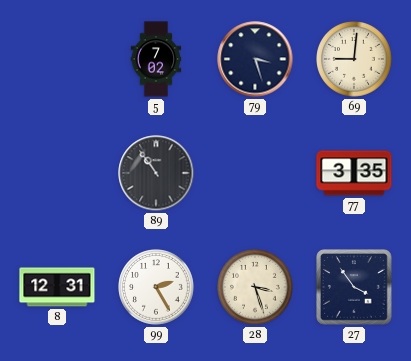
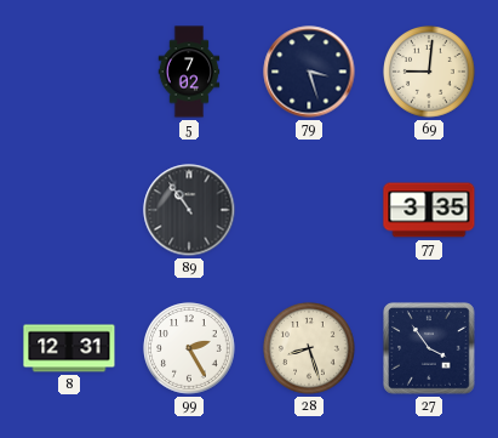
28: 3:27 -> 8:27 (309, 348)
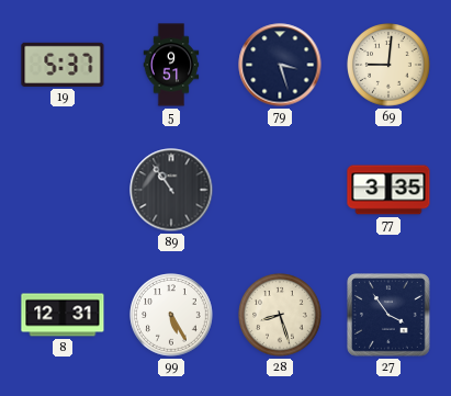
19: none -> 5:37 (63, 65)
5: 7:02 -> 9:51 (171, 65)
99: 2:25 -> 5:25 (171, 315)
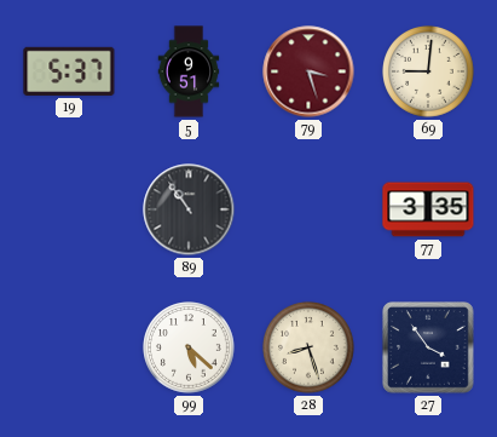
79 dial: navy -> burgundy (308, 71)
8: 12:31 -> none (63, 315)
99: 5:25 -> 5:22 (189, 347)
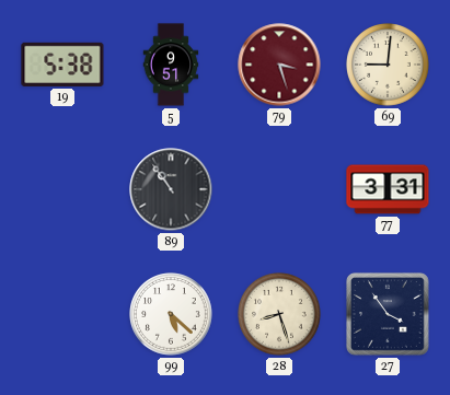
19: 5:37 -> 5:38 (62, 65)
77: 3:35 -> 3:31 (388, 189)
